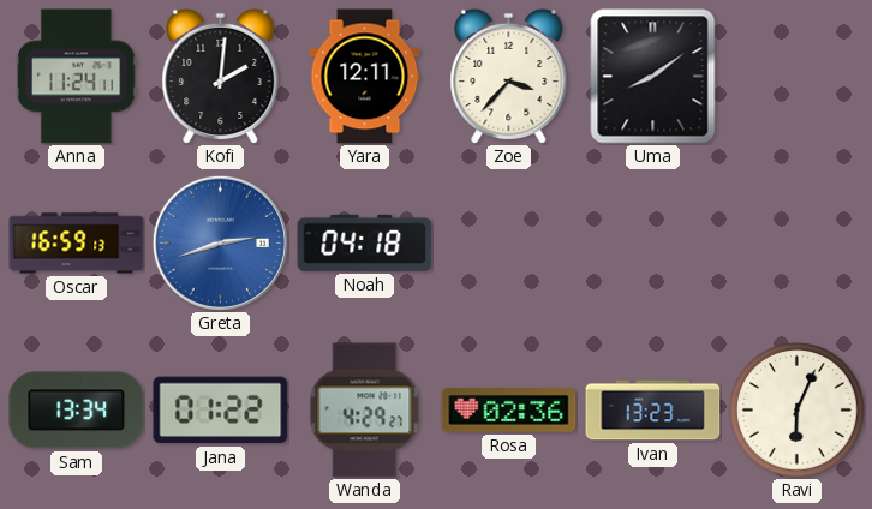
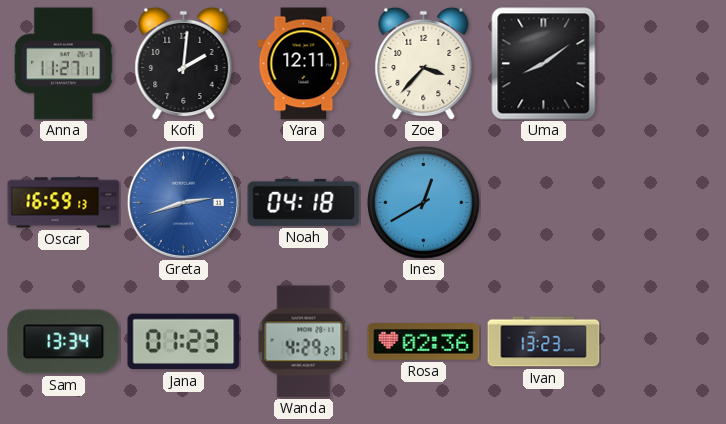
Anna: 11:24 -> 11:27 (64, 64)
Ines: none -> 12:40 (424, 203)
Jana: 01:22 -> 01:23 (184, 342)
Ravi: 6:04 -> none (798, 411)
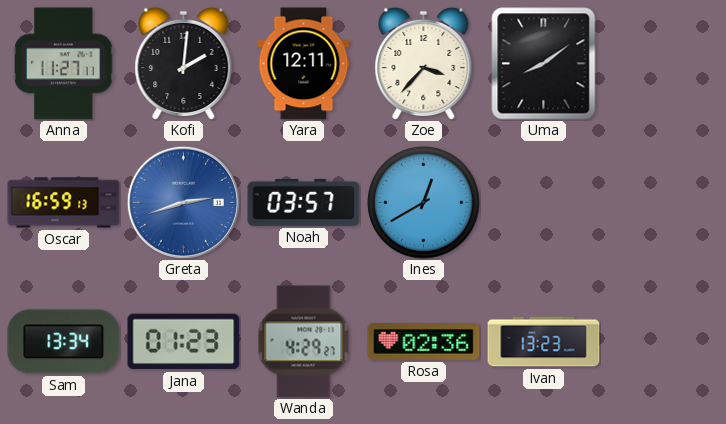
Noah: 04:18 -> 03:57 (304, 202)
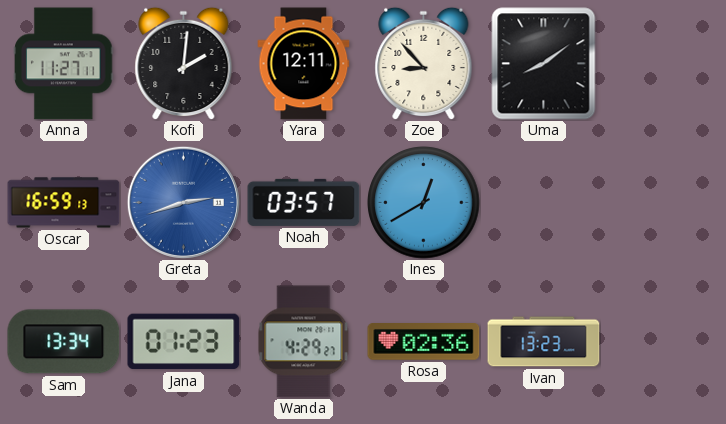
Zoe: 3:37 -> 8:53 (424, 63)
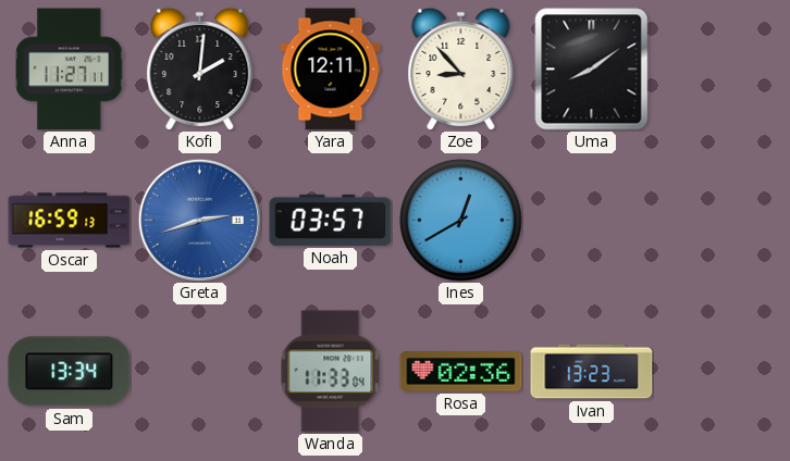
Jana: 01:23 -> none (184, 342)
Wanda: 4:29 -> 11:33 (331, 372)
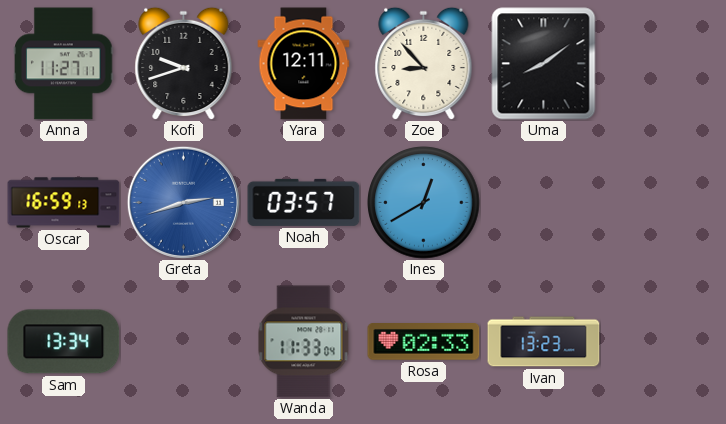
Kofi: 2:01 -> 9:42 (184, 63)
Rosa: 02:36 -> 02:33 (424, 342)
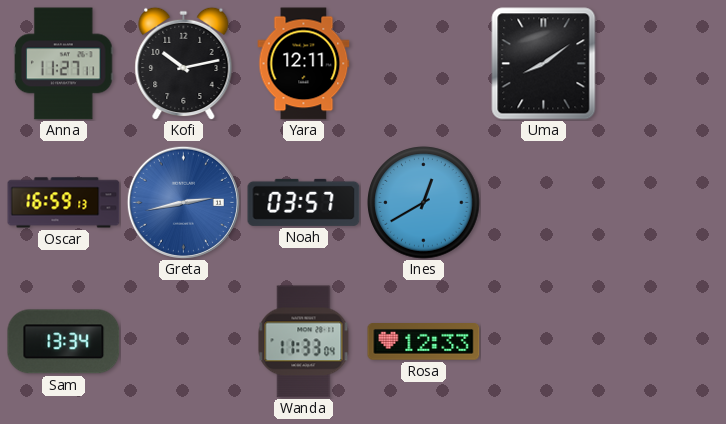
Kofi: 9:42 -> 10:13 (184, 63)
Zoe: 8:53 -> none (424, 63)
Greta: 2:42 -> 2:43 (183, 202)
Rosa: 02:33 -> 12:33 (424, 342)
Ivan: 13:23 -> none (544, 342)
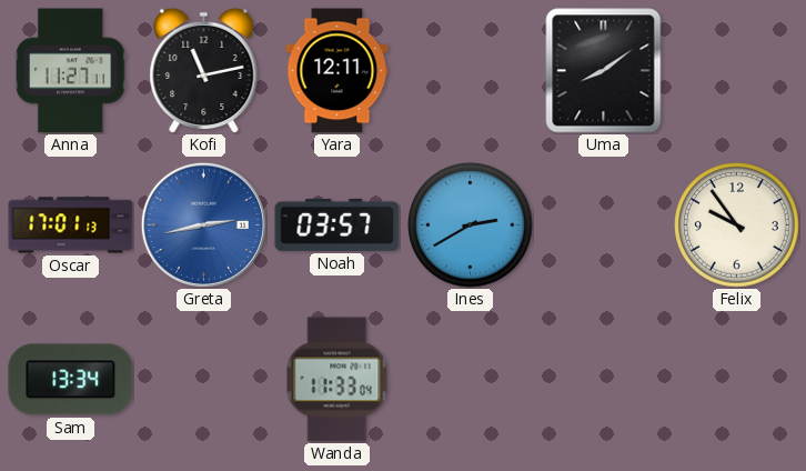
Kofi: 10:13 -> 11:13 (204, 70)
Oscar: 16:59 -> 17:01 (71, 226)
Ines: 12:40 -> 2:40 (471, 226)
Felix: none -> 9:54 (737, 226)
Rosa: 12:33 -> none (424, 342)
